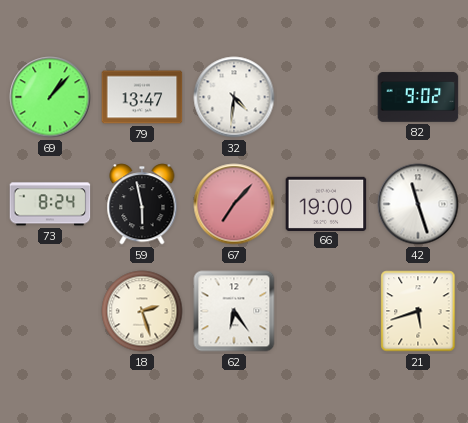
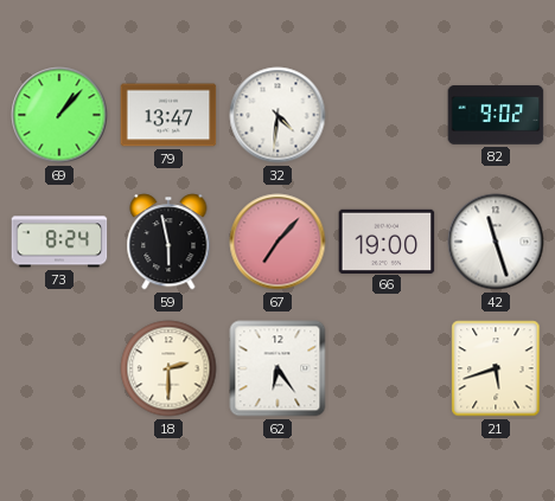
18: 2:27 -> 2:30 (168, 368)
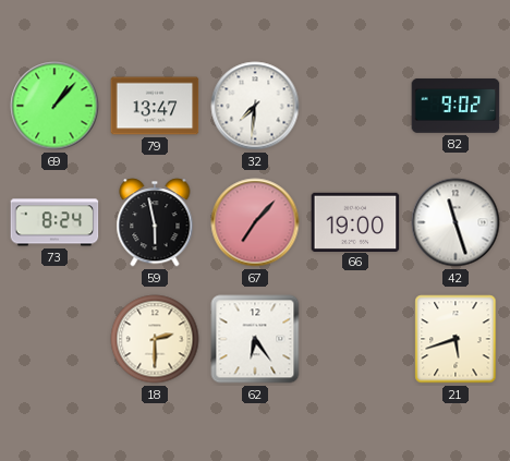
32: 4:31 -> 7:31 (255, 106)
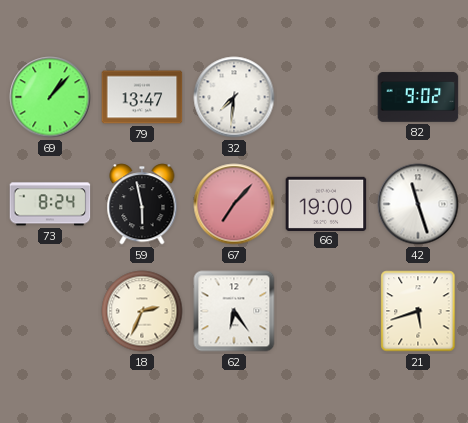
18: 2:30 -> 2:34 (142, 311)
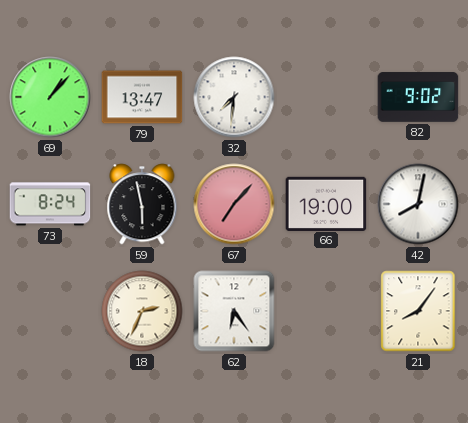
42: 11:27 -> 8:02 (418, 204)
21: 5:42 -> 8:06 (418, 311)
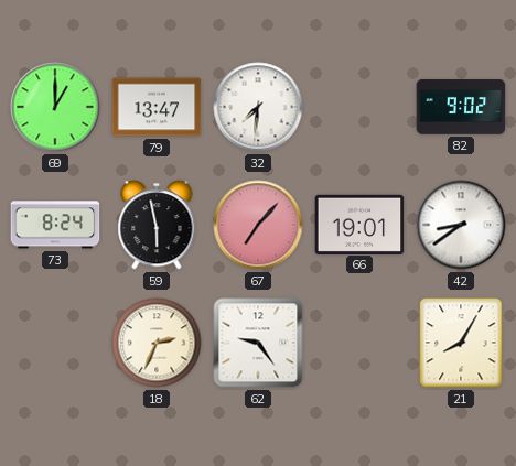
69: 1:07 -> 1:00 (55, 107)
66: 19:00 -> 19:01 (359, 224)
42: 8:02 -> 8:39 (461, 225)
62: 6:24 -> 9:24 (258, 343)
21: 8:06 -> 8:05 (461, 343)
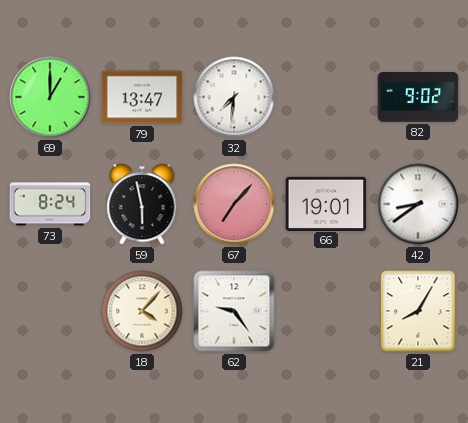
18: 2:34 -> 4:07 (142, 311)
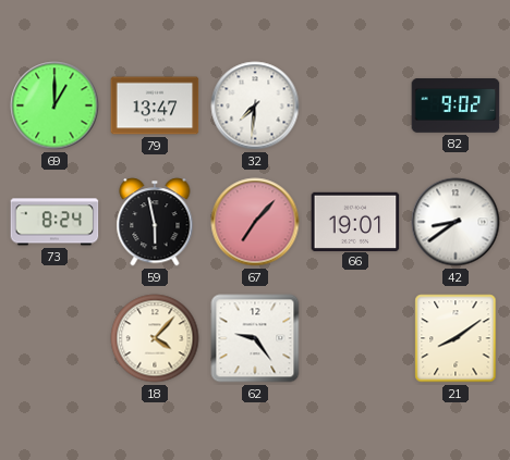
21: 8:05 -> 8:09 (456, 338)
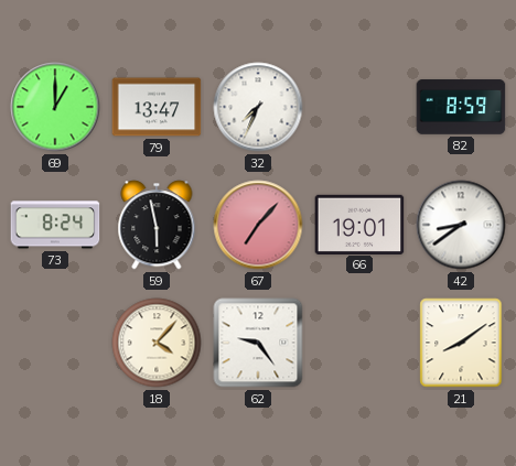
32: 7:31 -> 7:34 (258, 107)
82: 9:02 -> 8:59 (461, 107)
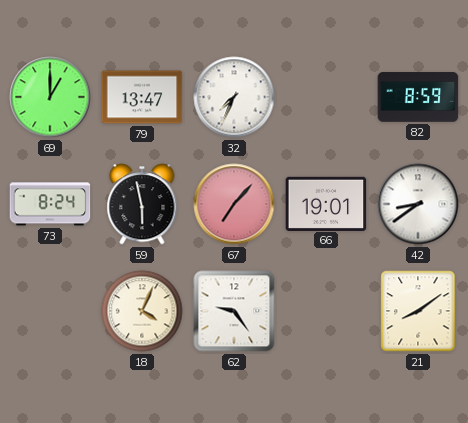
18: 4:07 -> 4:04 (142, 311)
